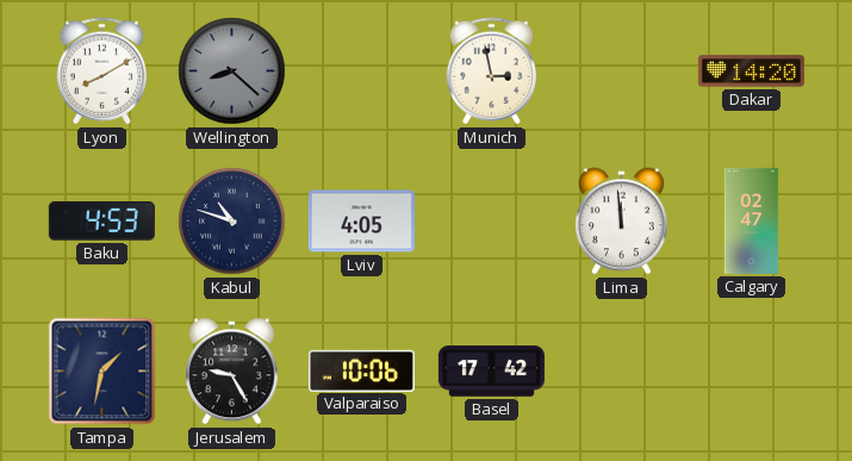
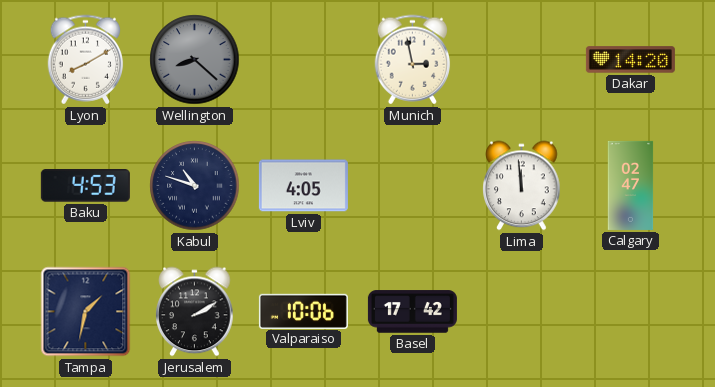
Jerusalem: 9:25 -> 2:10 (195, 312)
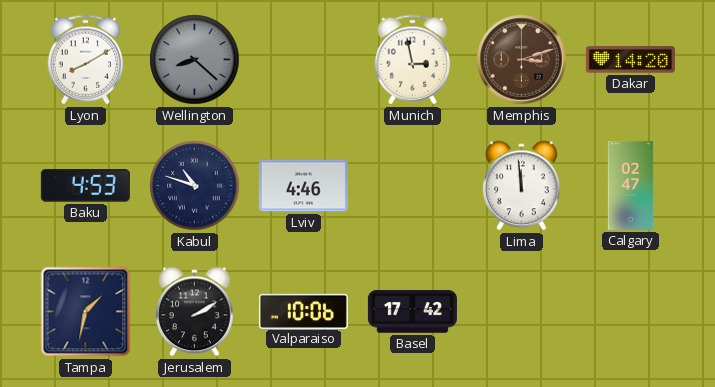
Memphis: none -> 3:12 (522, 60)
Lviv: 4:05 -> 4:46 (303, 186)
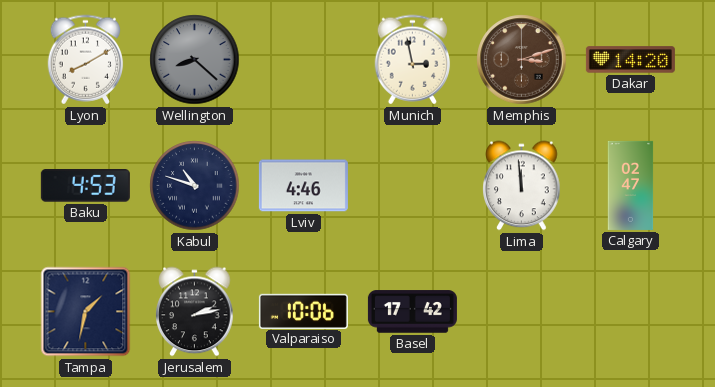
Jerusalem: 2:10 -> 2:13 (195, 312)
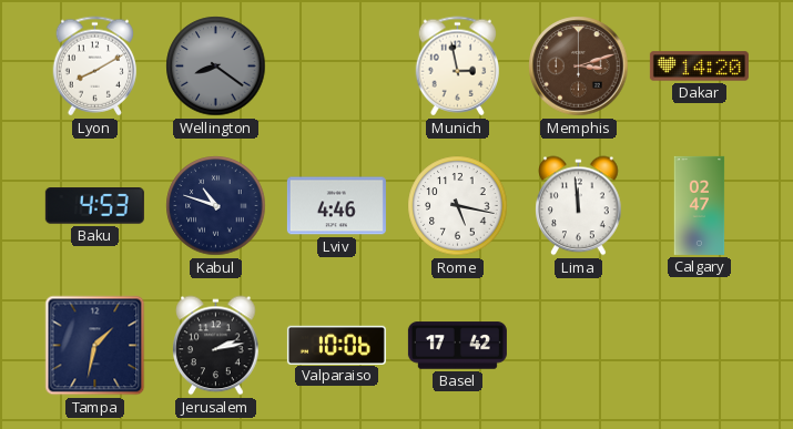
Wellington: 8:22 -> 8:21 (216, 67)
Rome: none -> 5:17 (458, 206)
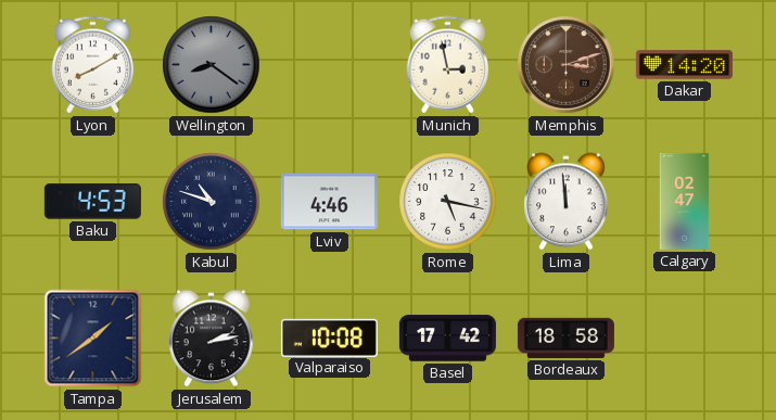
Tampa: 1:32 -> 1:39 (93, 339)
Valparaiso: 10:06 -> 10:08 (329, 338)
Bordeaux: none -> 18:58 (565, 338)
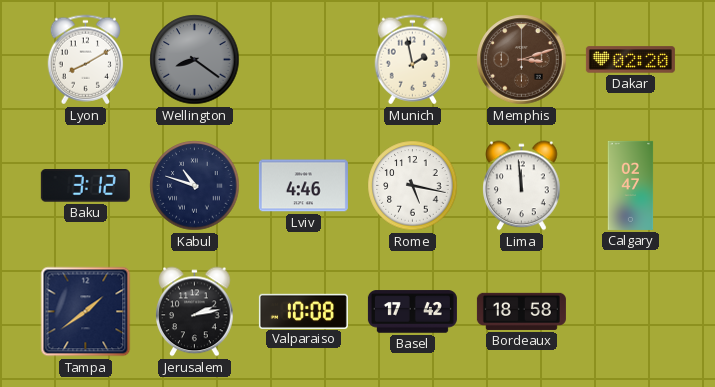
Munich: 2:58 -> 1:58 (413, 60)
Dakar: 14:20 -> 02:20 (630, 60)
Baku: 4:53 -> 3:12 (85, 186)
